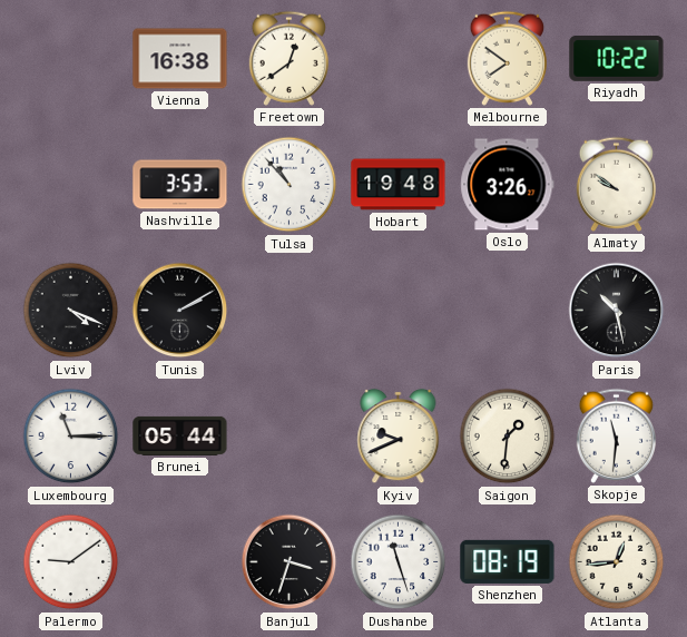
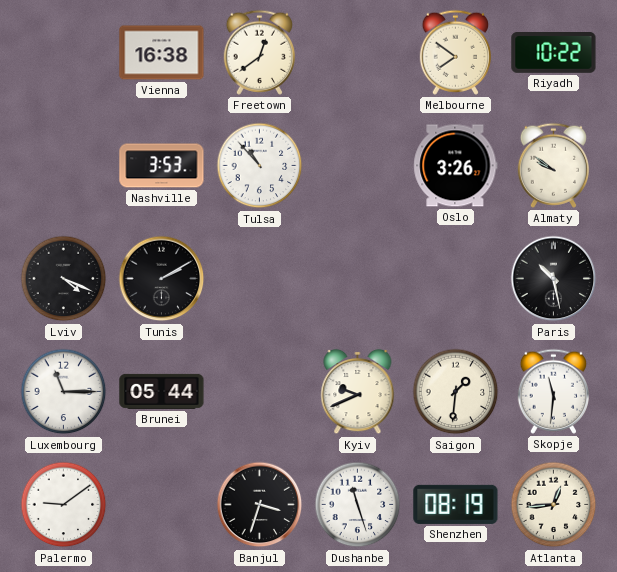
Hobart: 19:48 -> none (399, 185)
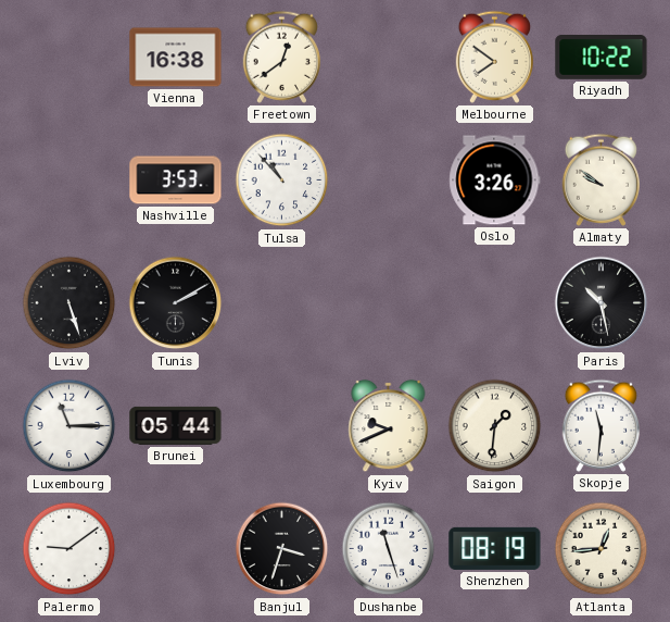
Lviv: 4:19 -> 5:27 (69, 303)
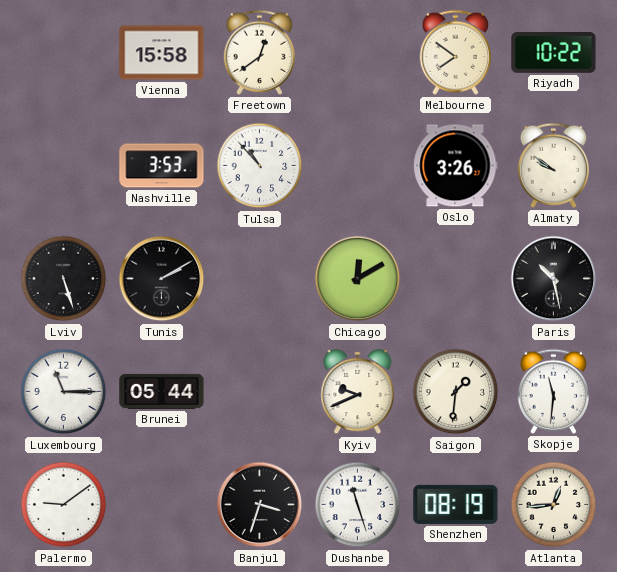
Vienna: 16:38 -> 15:58 (162, 53)
Chicago: none -> 12:10 (358, 279)
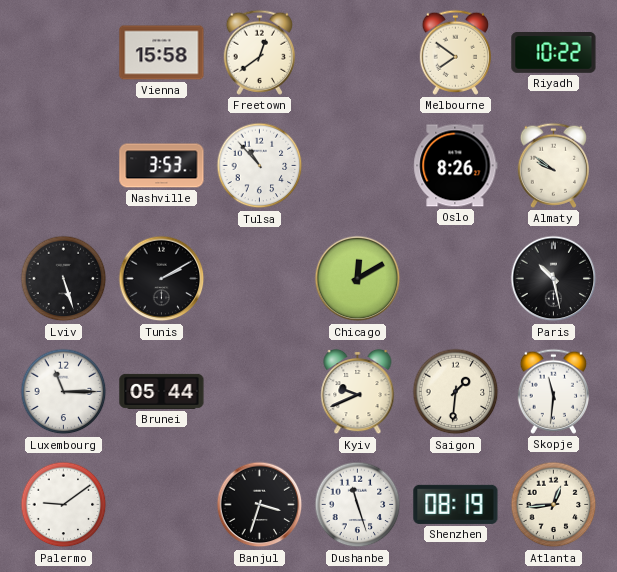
Oslo: 3:26 -> 8:26 (456, 166)
